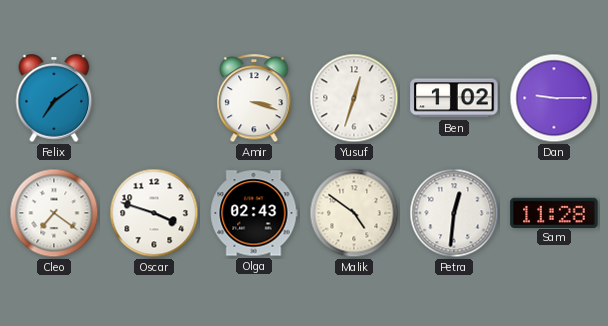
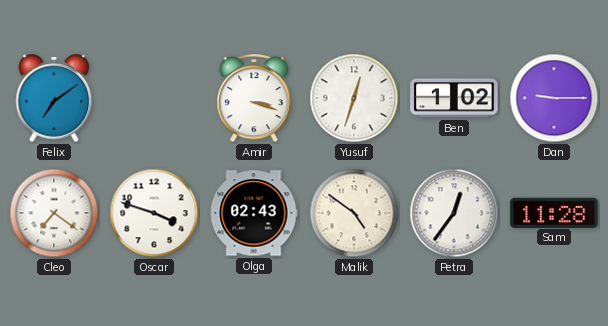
Petra: 12:31 -> 12:36 (454, 213)
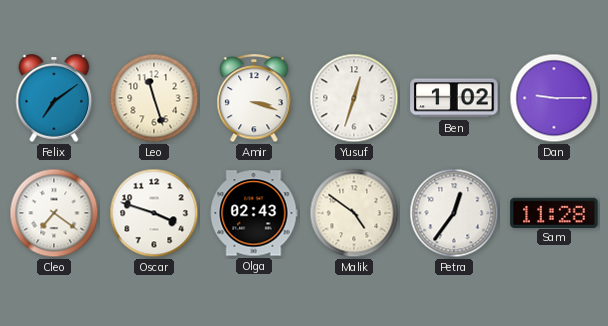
Leo: none -> 11:27 (154, 98)
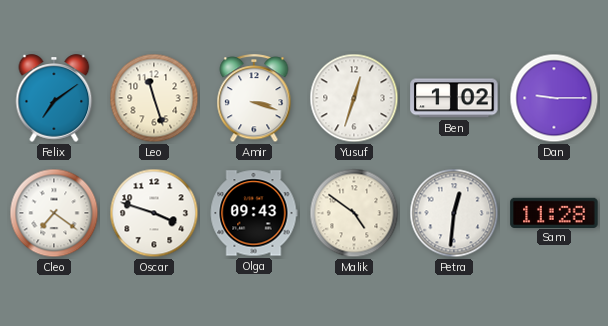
Olga: 02:43 -> 09:43 (254, 213)
Petra: 12:36 -> 12:31 (454, 213)
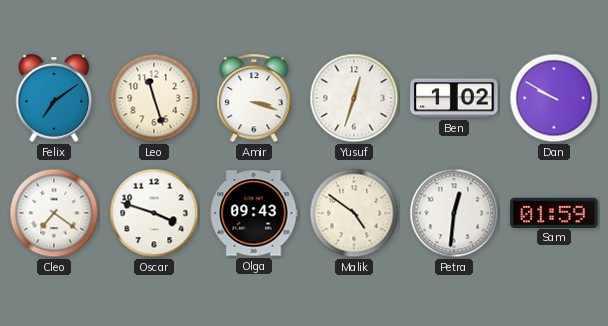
Dan: 9:15 -> 9:50 (554, 98)
Sam: 11:28 -> 01:59 (554, 212)
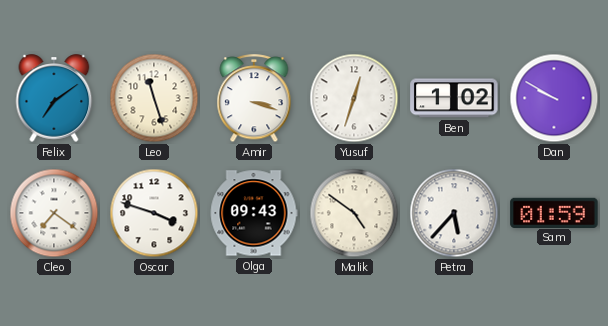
Petra: 12:31 -> 5:37 (454, 213)
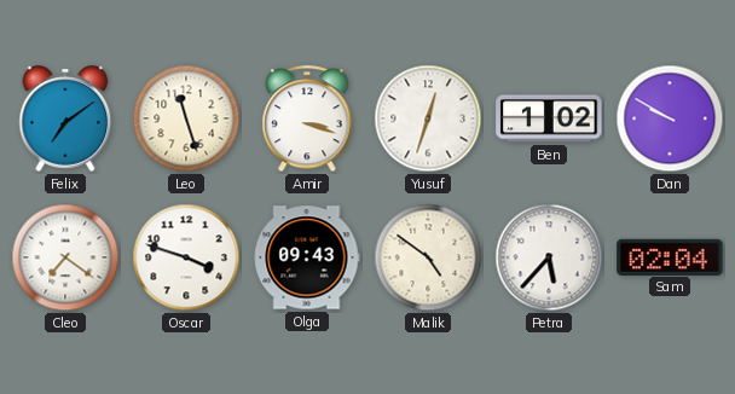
Sam: 01:59 -> 02:04 (670, 256)
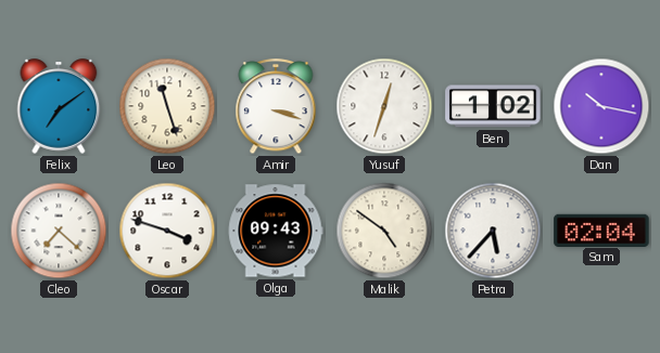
Dan: 9:50 -> 10:17 (601, 106)
Cleo: 7:21 -> 7:22 (59, 231)
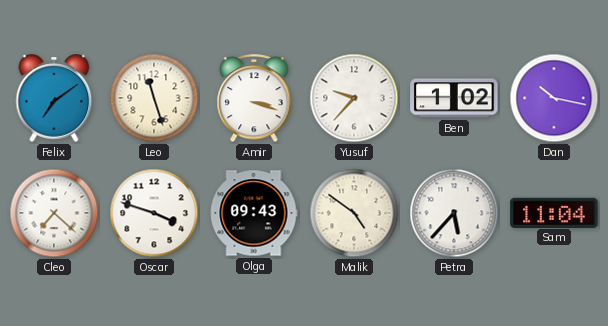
Yusuf: 12:33 -> 9:37 (354, 98)
Sam: 02:04 -> 11:04 (554, 212)
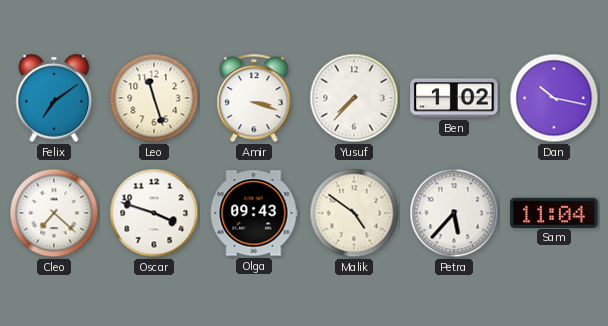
Yusuf: 9:37 -> 7:37 (354, 98)
